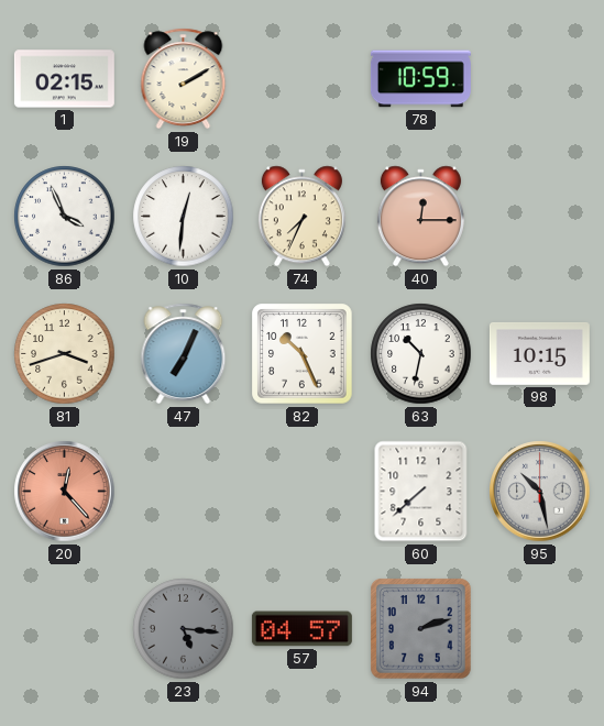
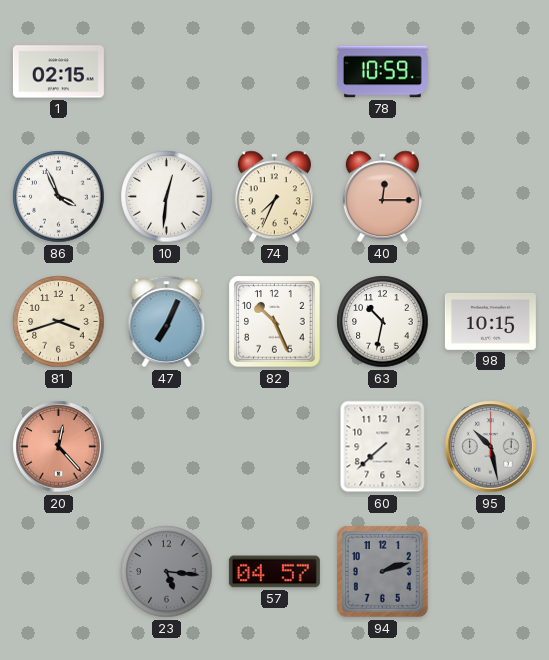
19: 2:10 -> none (184, 79)
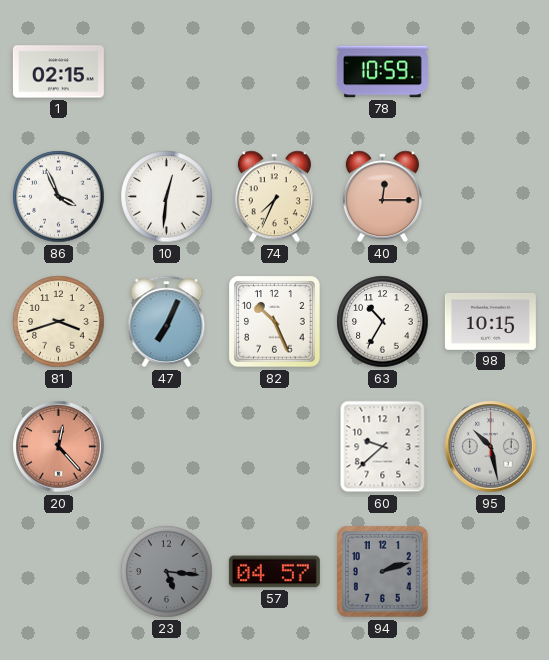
63: 10:32 -> 10:35 (383, 322)
60: 7:38 -> 9:38 (383, 447)
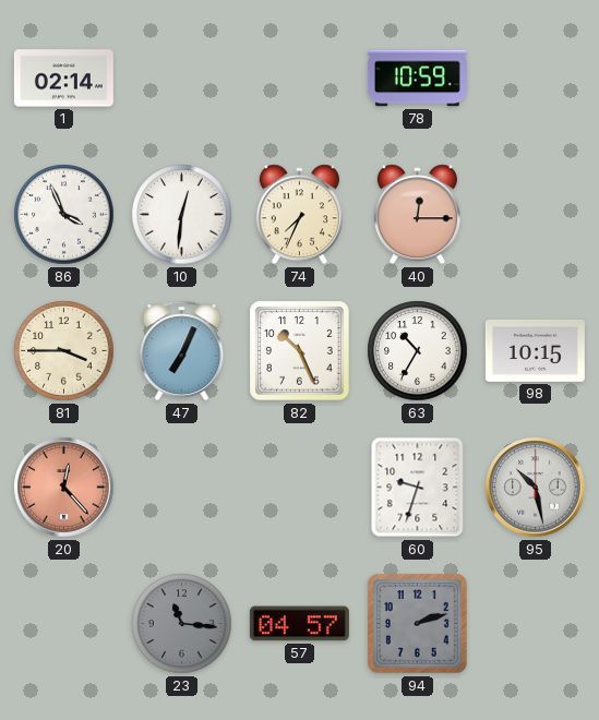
1: 02:15 -> 02:14 (63, 79)
81: 3:42 -> 3:45 (64, 351)
60: 9:38 -> 9:33 (418, 488)
23: 5:16 -> 11:16 (182, 624)
